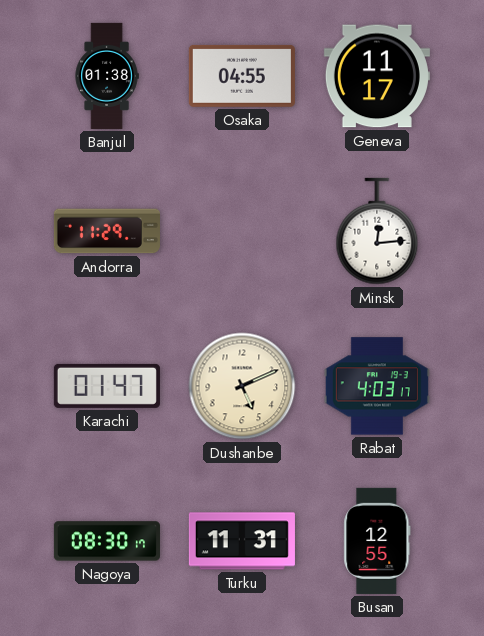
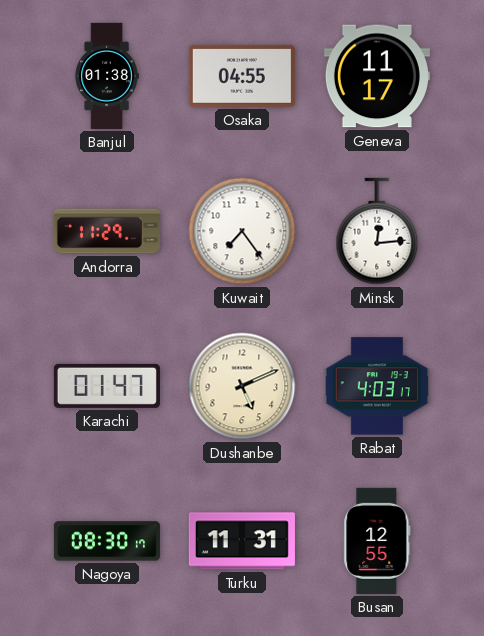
Kuwait: none -> 7:24 (242, 231)
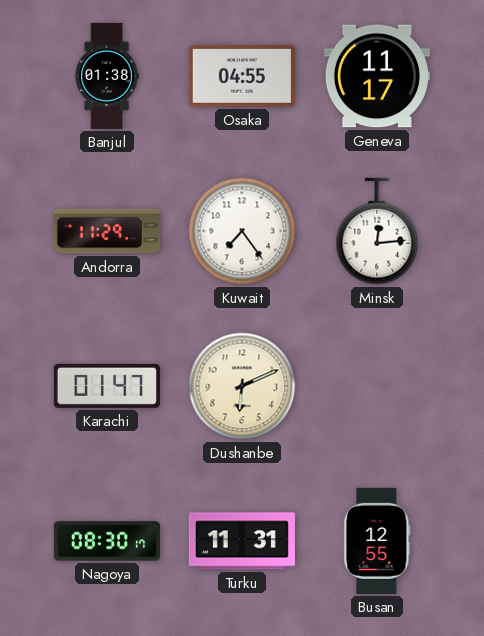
Dushanbe: 5:11 -> 6:11 (242, 386)
Rabat: 4:03 -> none (377, 386)
